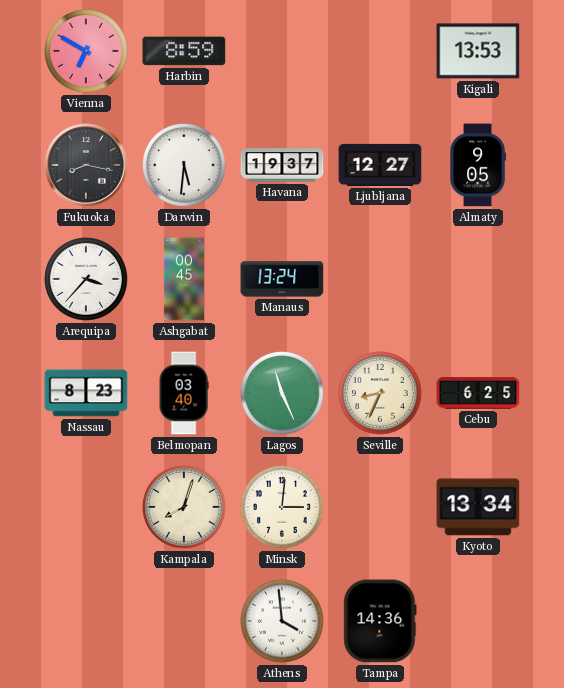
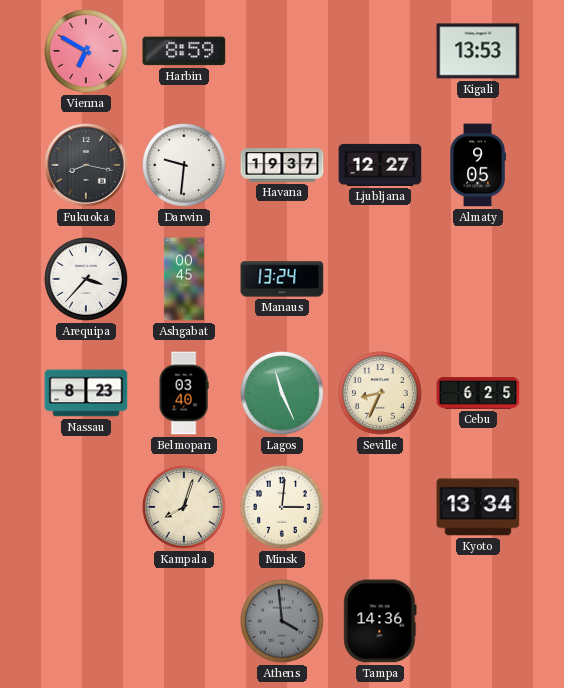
Darwin: 5:31 -> 9:31 (185, 166)
Athens dial: white -> grey (283, 622)
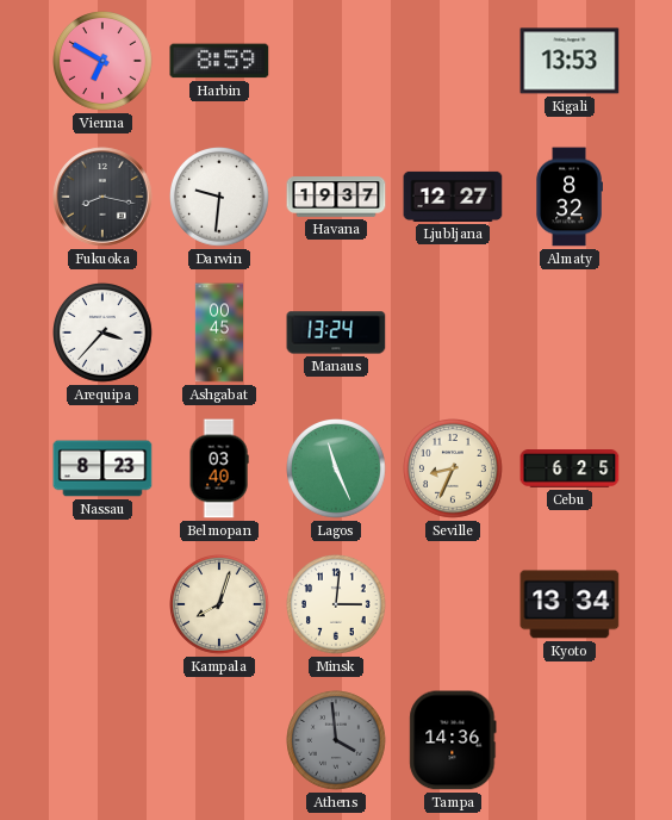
Almaty: 9:05 -> 8:32 (570, 197)
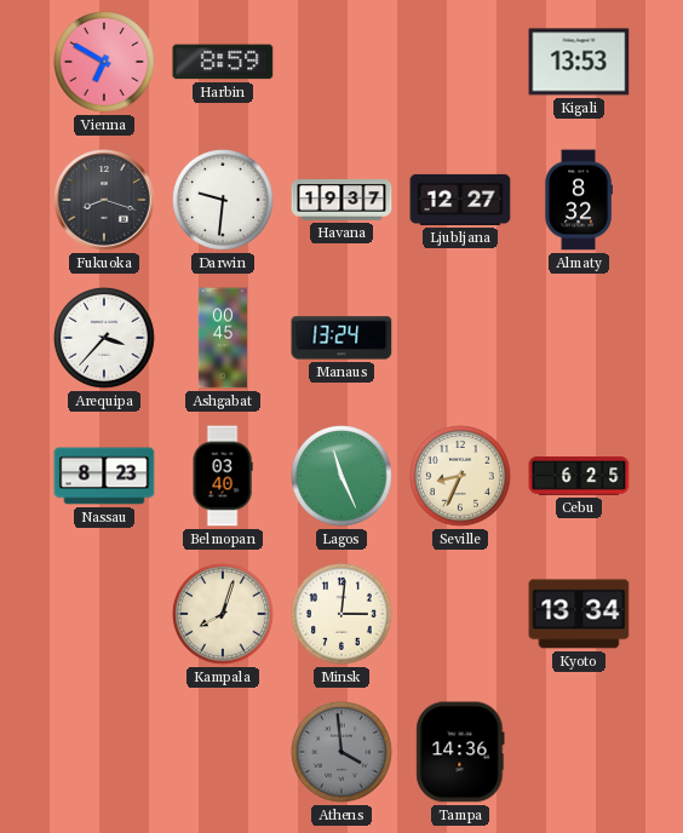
Fukuoka: 8:17 -> 8:18 (104, 200)
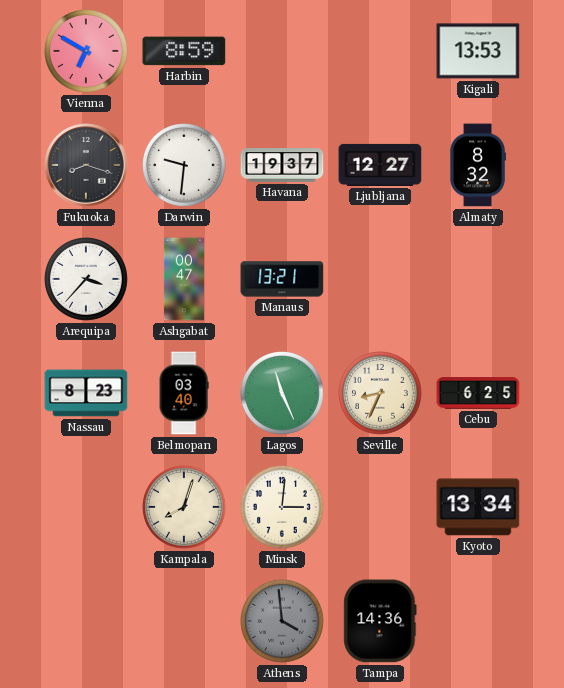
Ashgabat: 00:45 -> 00:47 (183, 279)
Manaus: 13:24 -> 13:21 (282, 279)
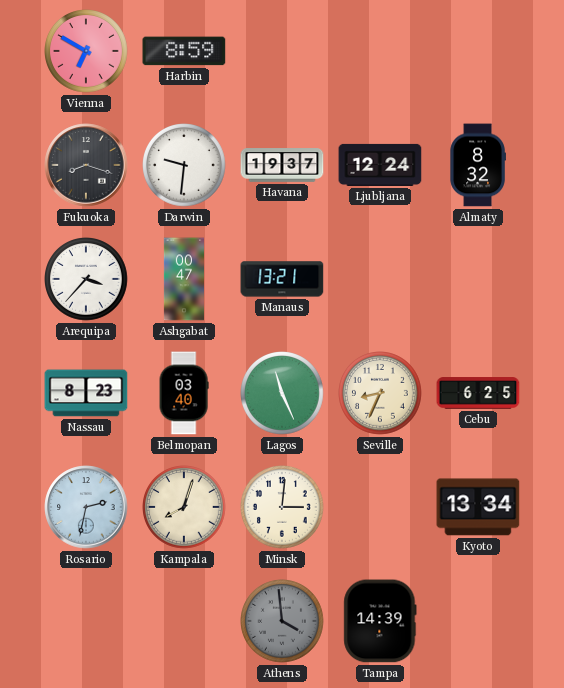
Kigali: 13:53 -> none (478, 51)
Ljubljana: 12:27 -> 12:24 (380, 165)
Rosario: none -> 2:32 (86, 507)
Tampa: 14:36 -> 14:39 (380, 621)
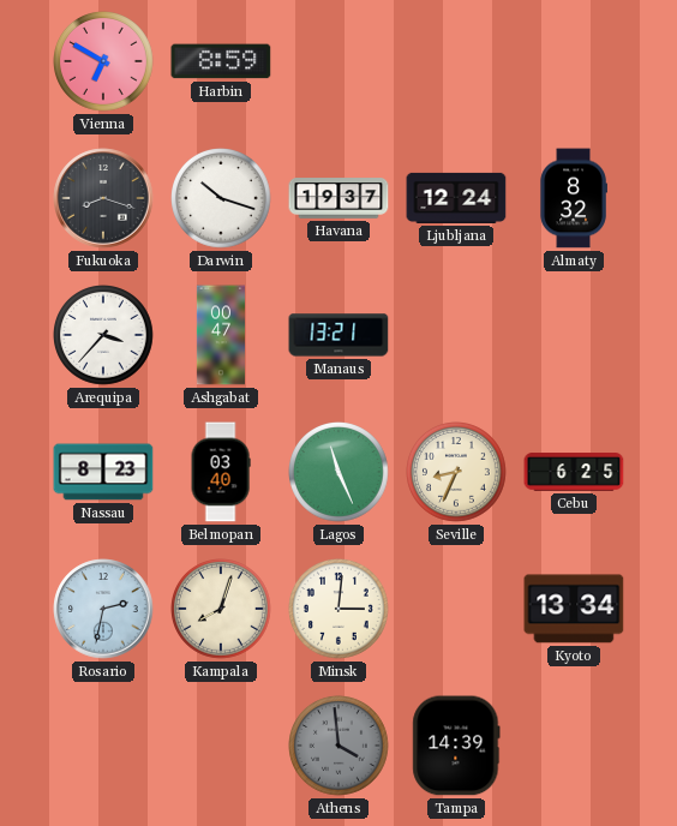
Darwin: 9:31 -> 10:18 (222, 199)
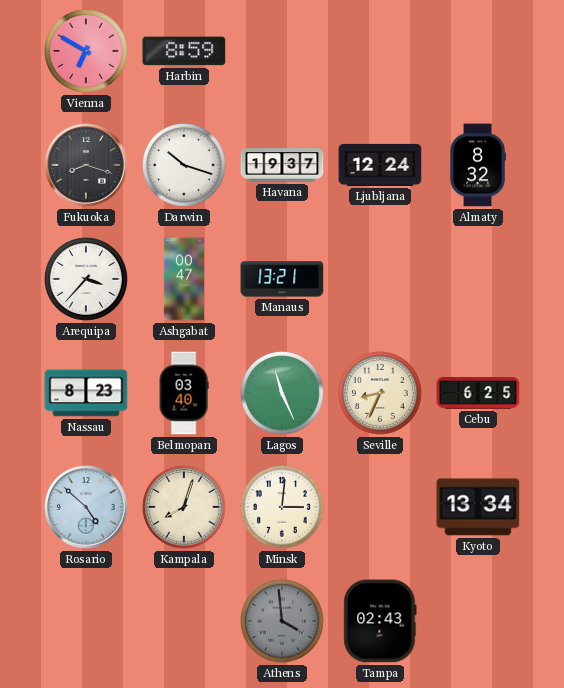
Rosario: 2:32 -> 4:52 (86, 507)
Tampa: 14:39 -> 02:43 (380, 621)
